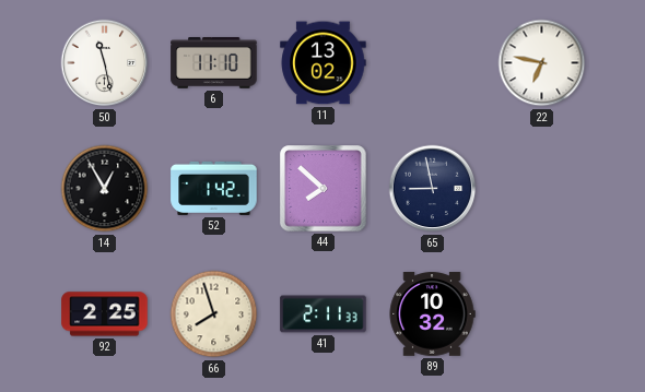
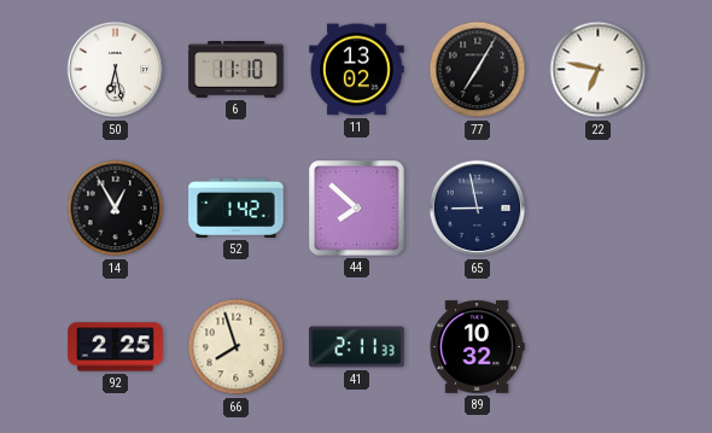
50: 11:28 -> 6:28 (116, 70)
77: none -> 7:05 (478, 70)
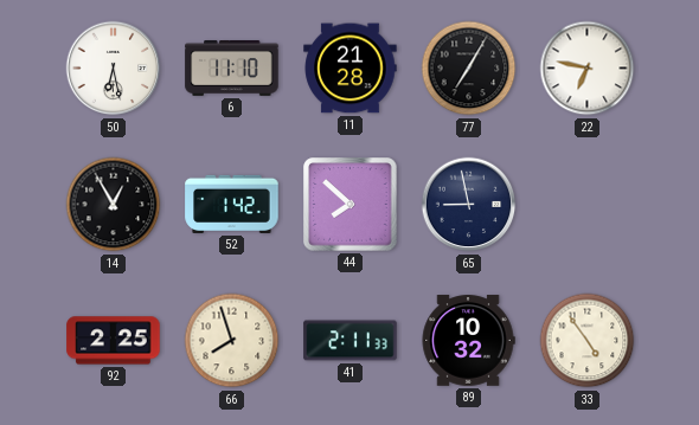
11: 13:02 -> 21:28 (351, 69)
33: none -> 4:54 (588, 341)
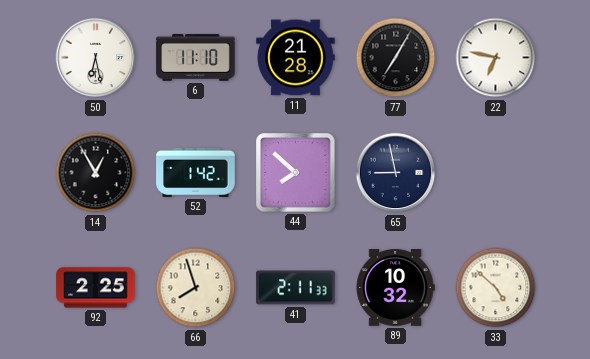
33: 4:54 -> 4:52 (496, 288)
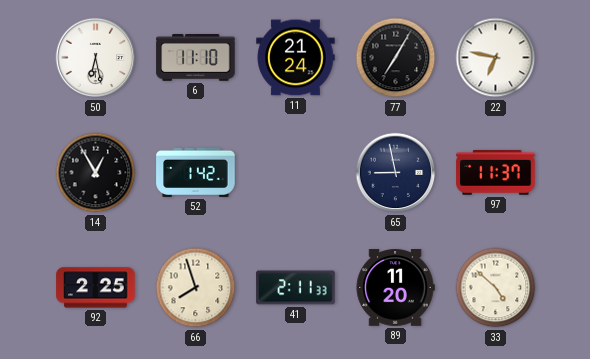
11: 21:28 -> 21:24 (296, 58)
44: 7:52 -> none (296, 173)
97: none -> 11:37 (496, 173)
89: 10:32 -> 11:20 (395, 288)
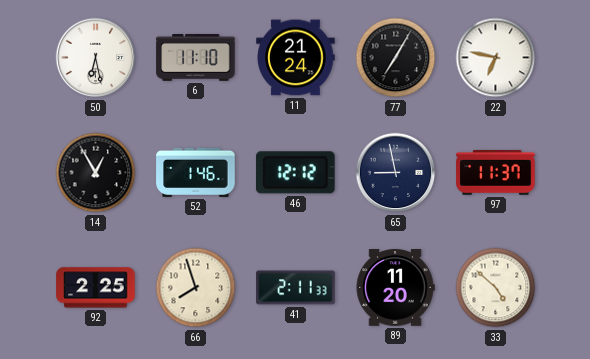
52: 1:42 -> 1:46 (196, 172)
46: none -> 12:12 (296, 173)
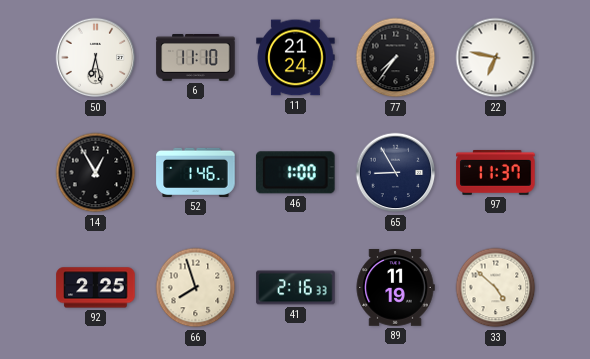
77: 7:05 -> 7:36 (396, 58)
46: 12:12 -> 1:00 (296, 173)
65: 8:58 -> 8:55 (396, 173)
41: 2:11 -> 2:16 (296, 288)
89: 11:20 -> 11:19 (395, 288)
